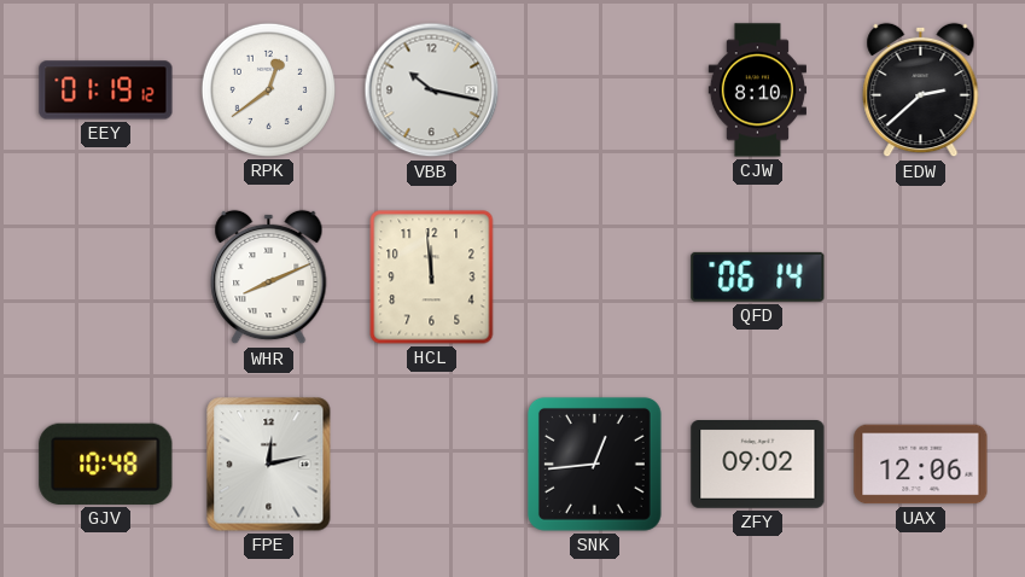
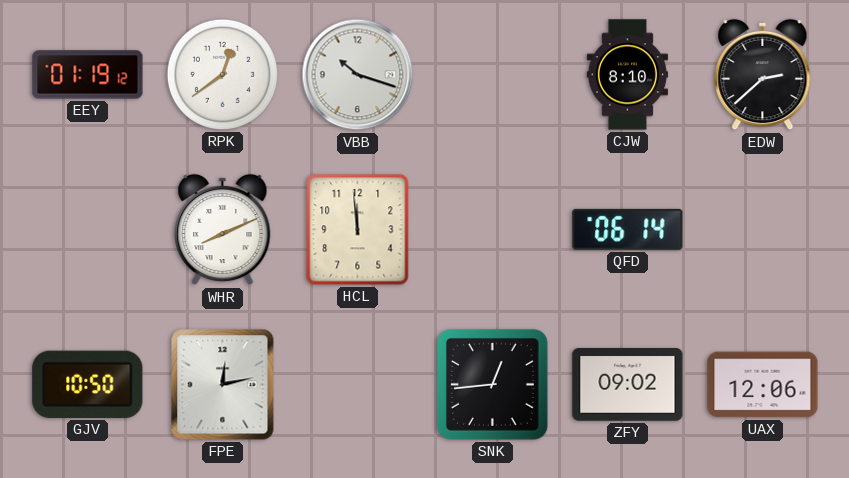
VBB: 10:17 -> 10:18 (358, 75)
GJV: 10:48 -> 10:50 (88, 384)
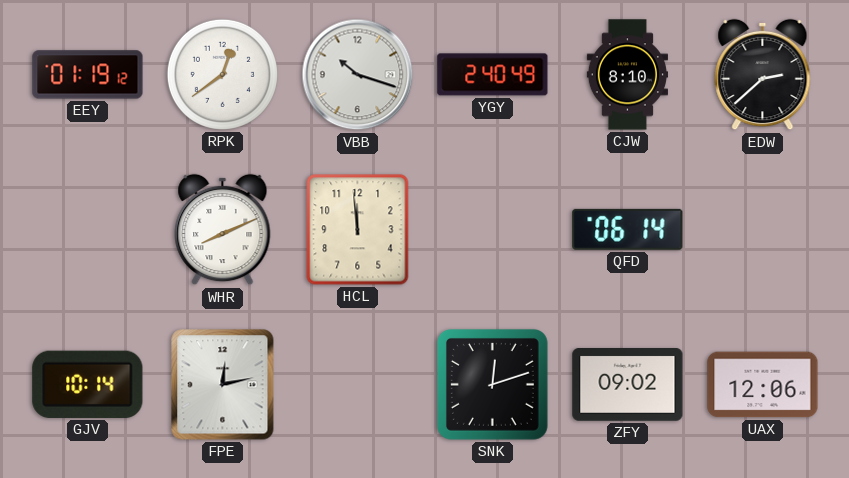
YGY: none -> 2:40 (493, 75)
GJV: 10:50 -> 10:14 (88, 384)
SNK: 12:44 -> 12:12 (492, 384)
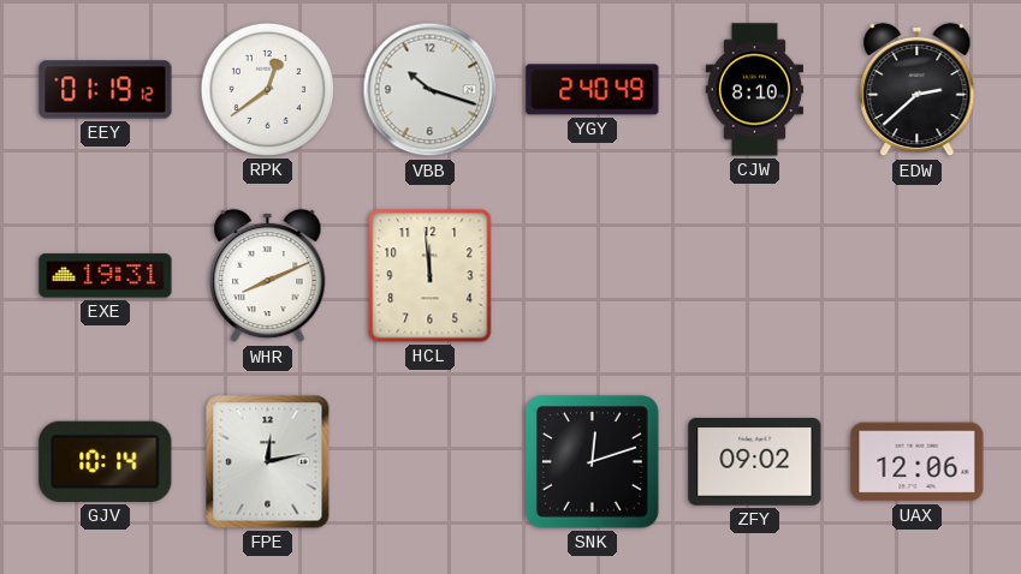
EXE: none -> 19:31 (106, 276)
QFD: 06:14 -> none (628, 229)
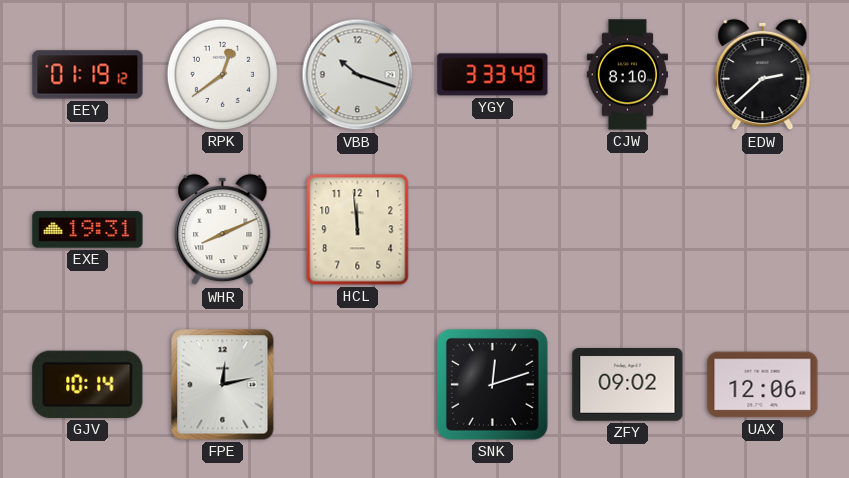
YGY: 2:40 -> 3:33 (493, 75)
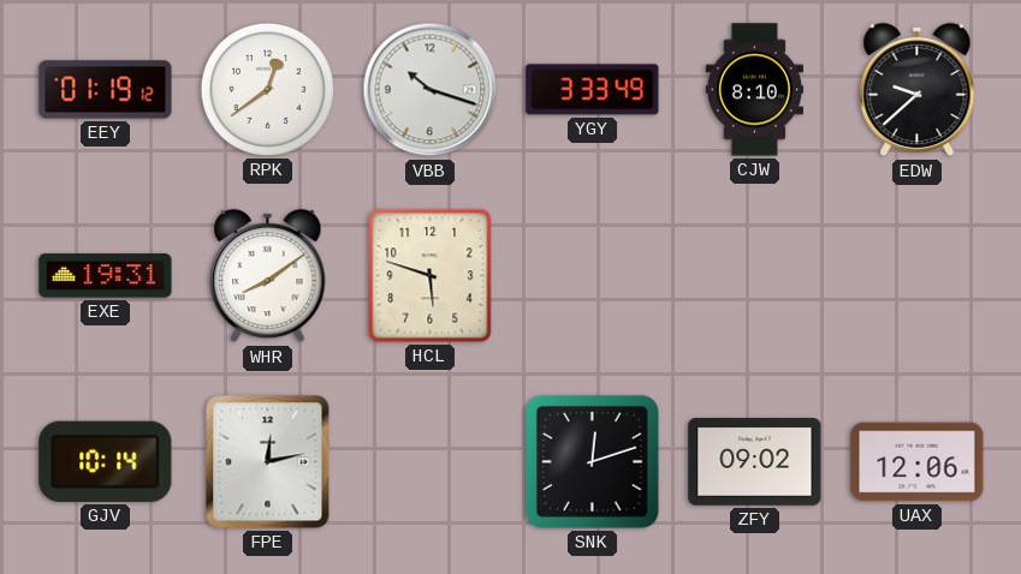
EDW: 2:38 -> 9:38 (918, 90)
WHR: 8:11 -> 8:09 (268, 276)
HCL: 11:59 -> 5:48 (431, 276)
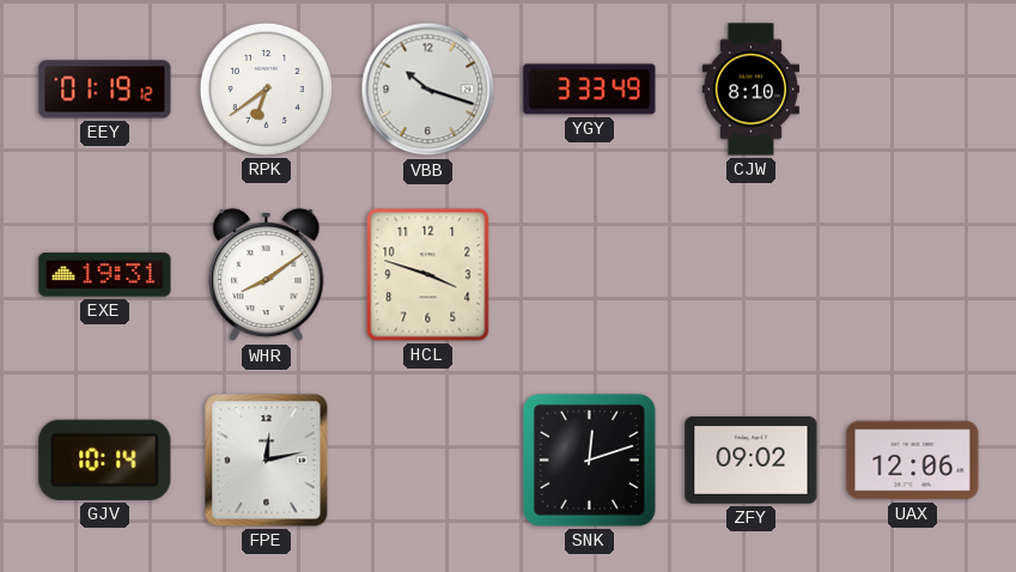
RPK: 12:39 -> 6:39 (266, 89)
EDW: 9:38 -> none (918, 90)
HCL: 5:48 -> 3:48 (428, 275)
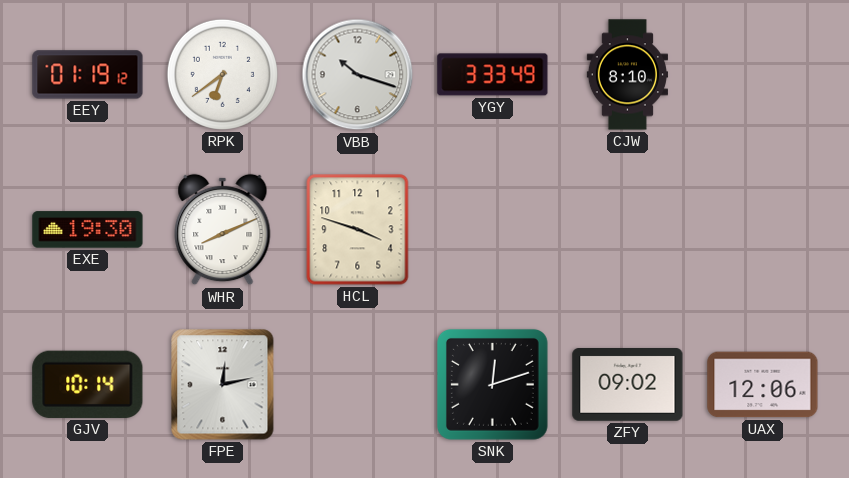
EXE: 19:31 -> 19:30 (88, 230)
WHR: 8:09 -> 8:11 (223, 230)
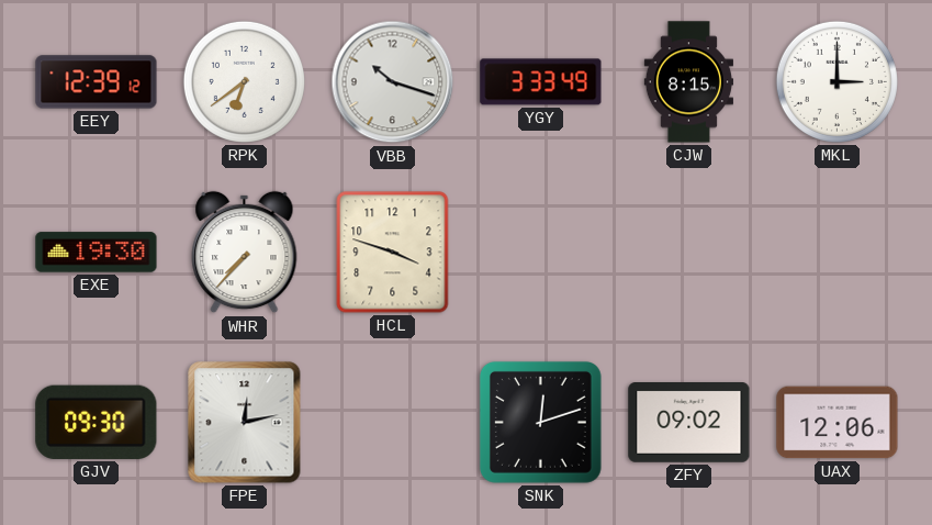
EEY: 01:19 -> 12:39 (97, 82)
CJW: 8:10 -> 8:15 (688, 82)
MKL: none -> 3:00 (836, 81)
WHR: 8:11 -> 7:37 (245, 253)
GJV: 10:14 -> 09:30 (97, 422)
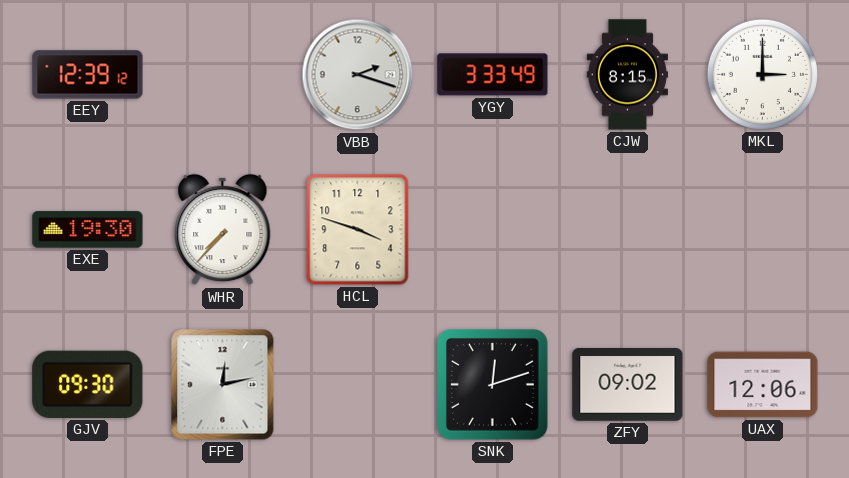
RPK: 6:39 -> none (244, 81)
VBB: 10:18 -> 2:18 (358, 75)
